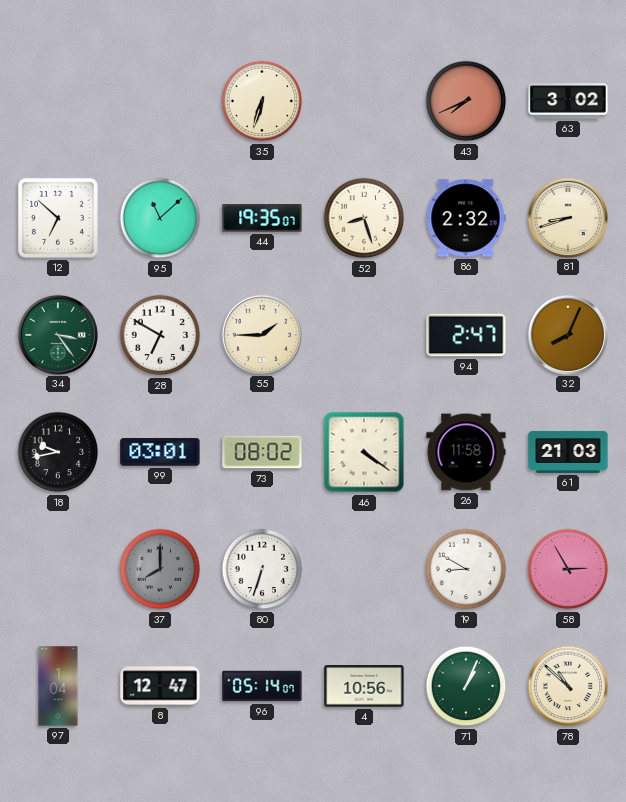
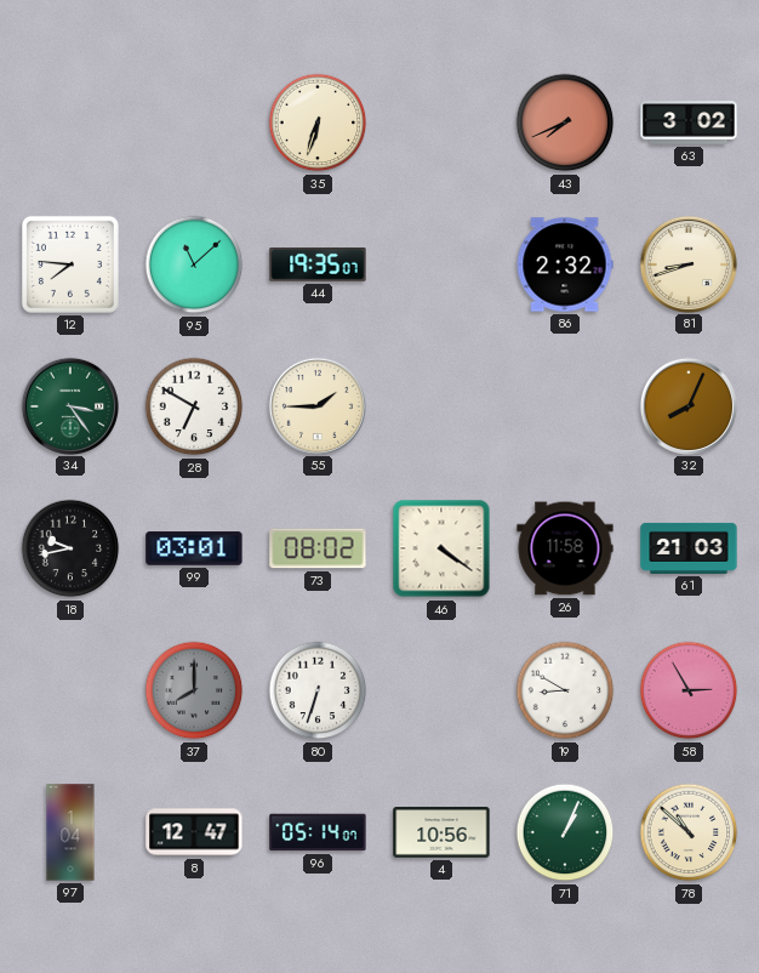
12: 6:52 -> 7:46 (70, 264)
52: 8:27 -> none (364, 218)
94: 2:47 -> none (466, 335)
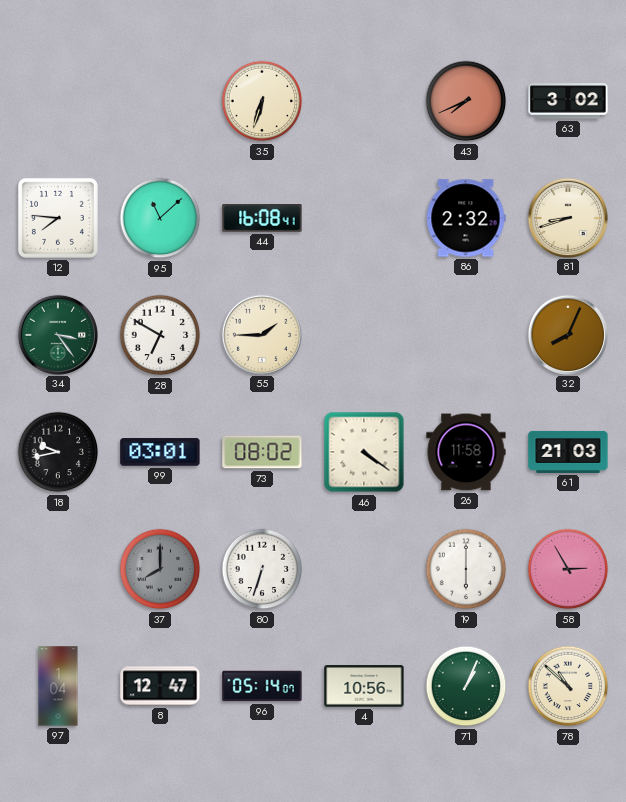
44: 19:35 -> 16:08 (262, 218)
19: 8:50 -> 6:00 (466, 569)
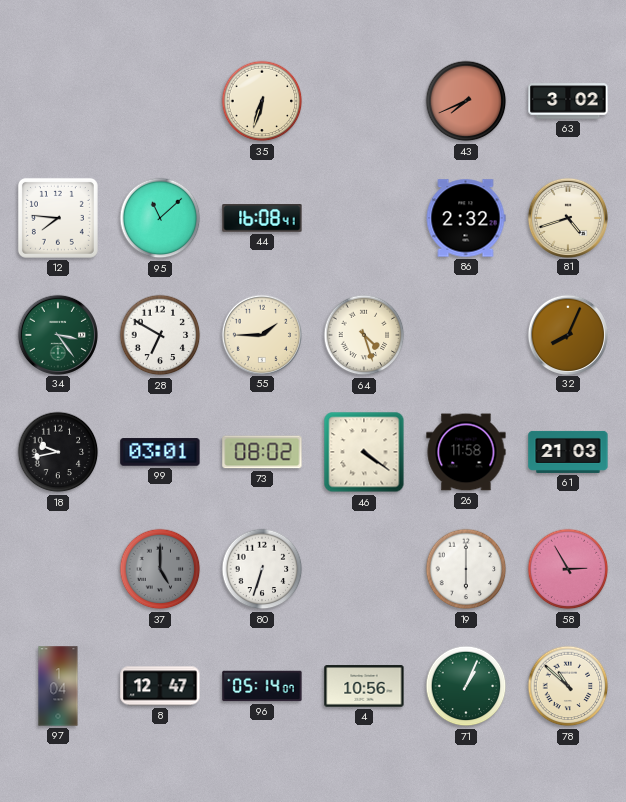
81: 8:42 -> 4:42 (567, 217)
64: none -> 4:27 (364, 335)
37: 8:00 -> 5:00 (160, 569)
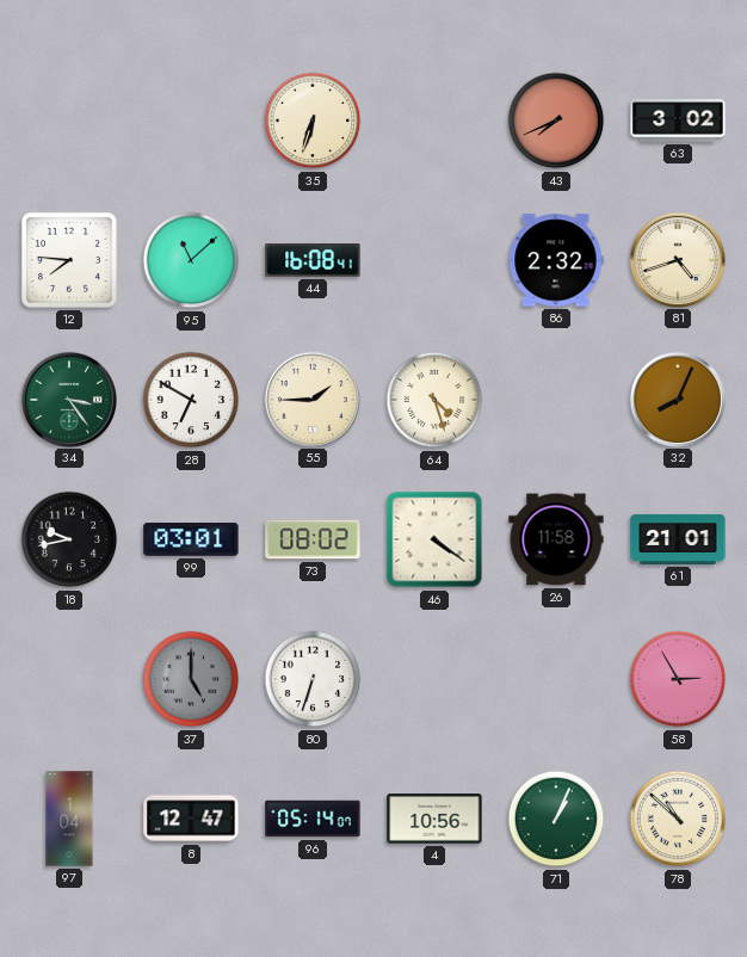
61: 21:03 -> 21:01 (678, 539)
19: 6:00 -> none (466, 569)
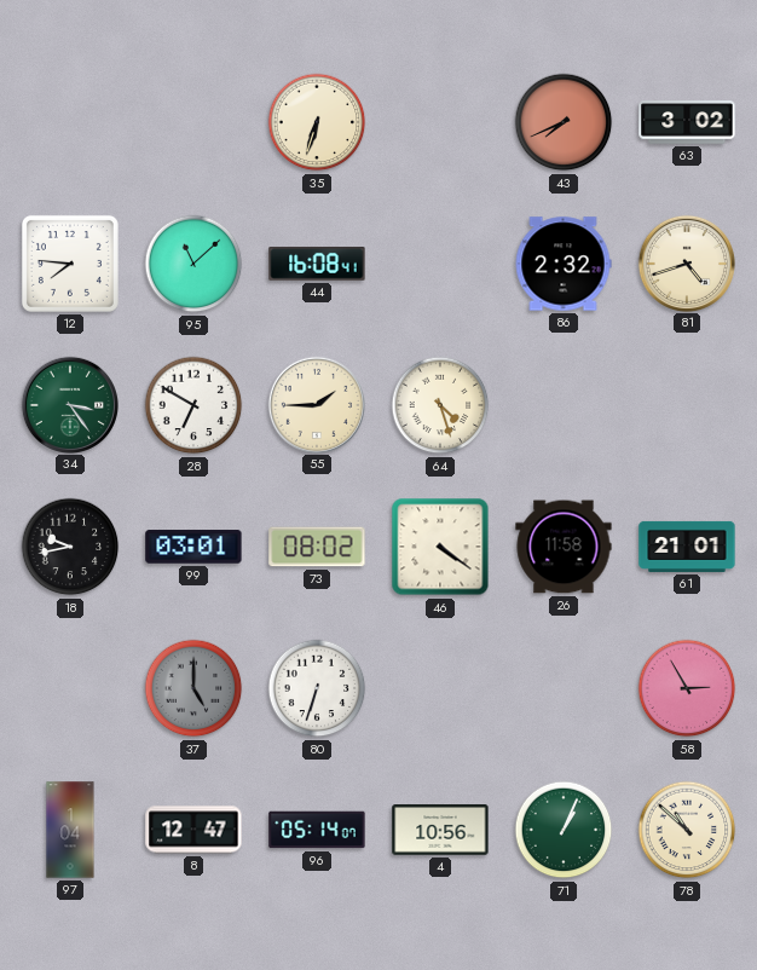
32: 8:04 -> none (677, 399)
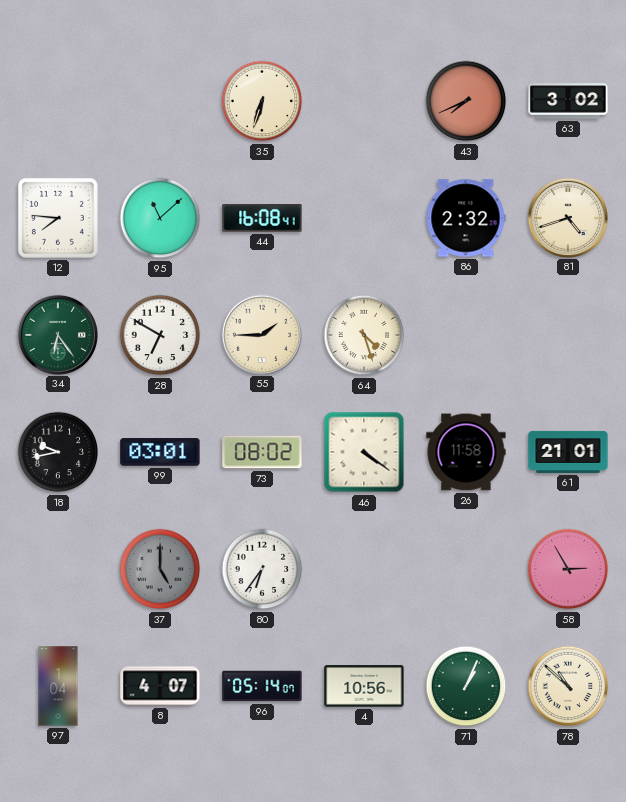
34: 3:24 -> 6:24 (57, 334)
80: 6:33 -> 6:36 (262, 569)
8: 12:47 -> 4:07 (160, 686)
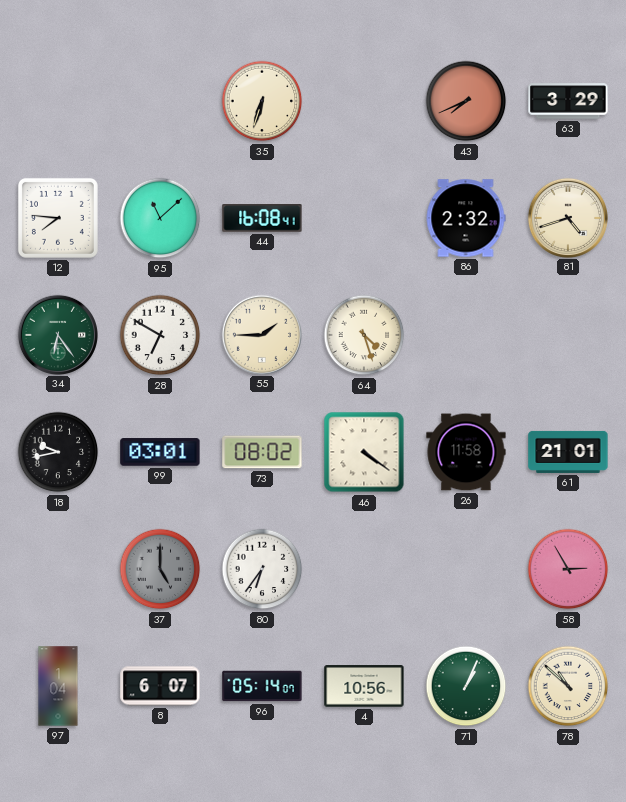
63: 3:02 -> 3:29 (568, 101)
8: 4:07 -> 6:07 (160, 686)
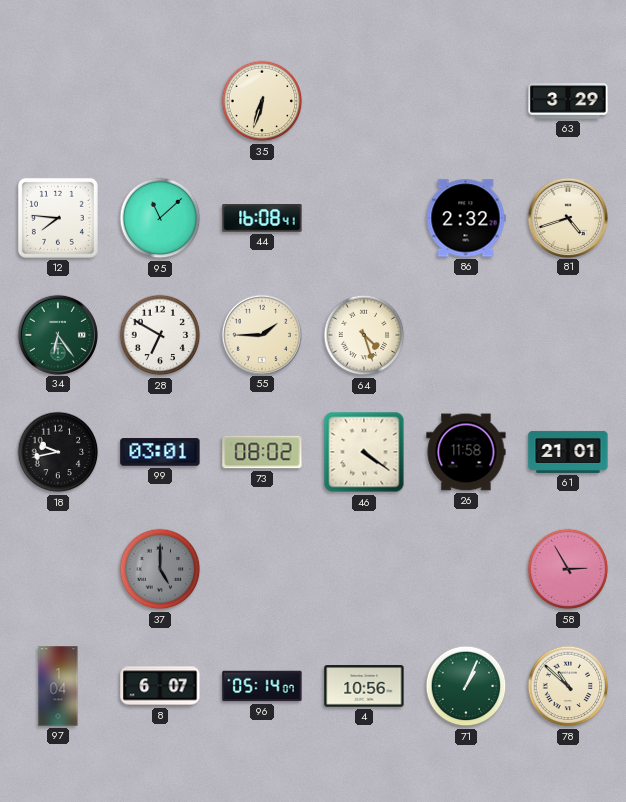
43: 7:41 -> none (466, 101)
80: 6:36 -> none (262, 569)
